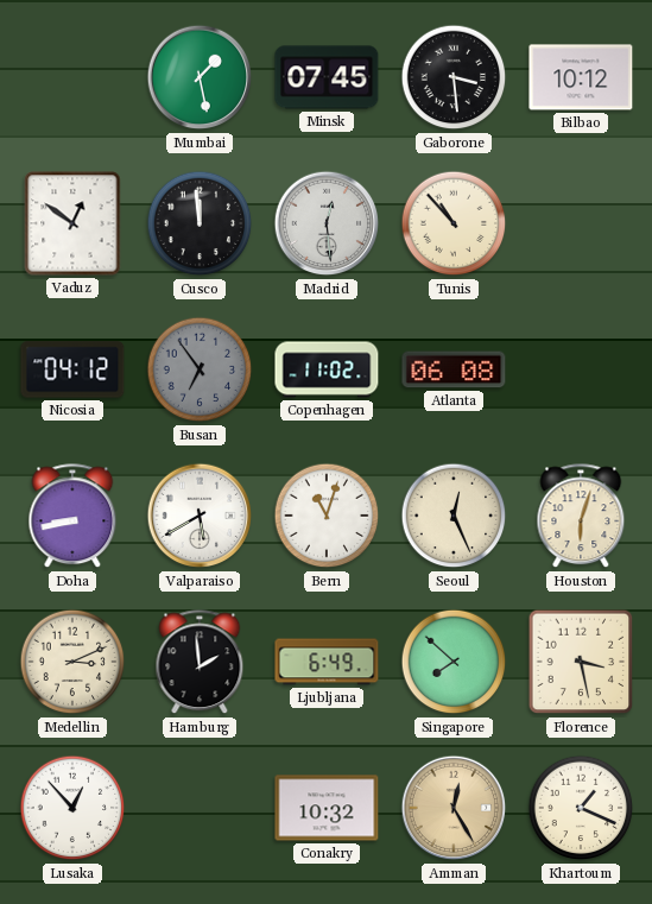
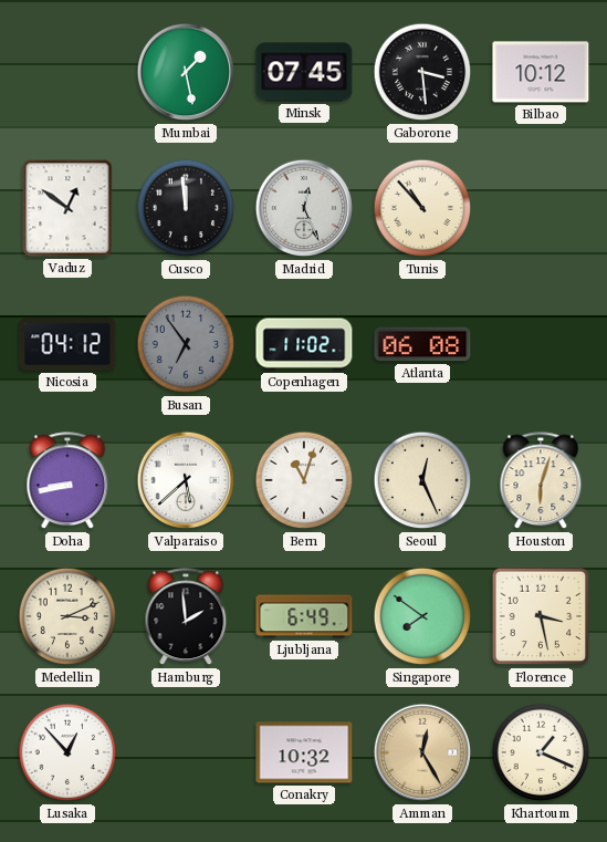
Madrid: 12:29 -> 12:26 (304, 208)
Valparaiso: 5:40 -> 5:38 (186, 480)
Singapore: 7:52 -> 7:51 (422, 616)
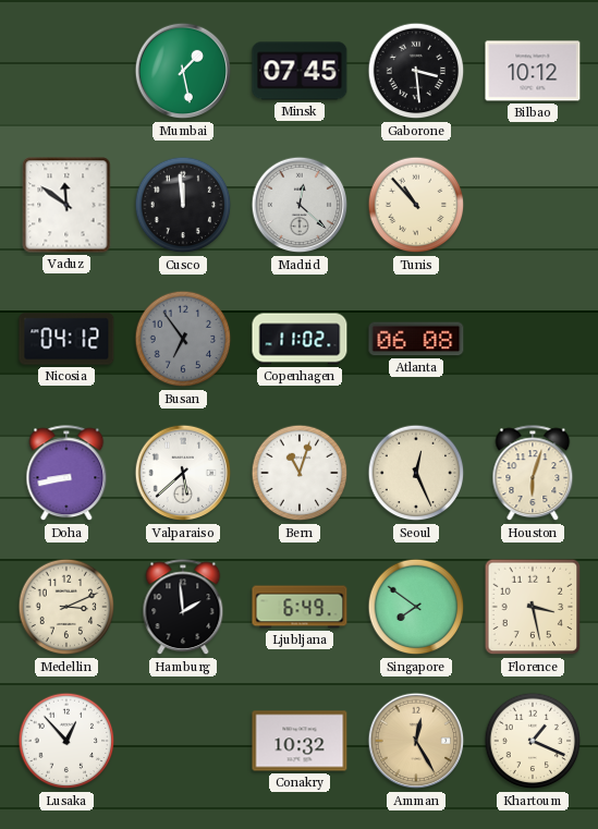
Vaduz: 12:51 -> 11:51 (66, 205)
Madrid: 12:26 -> 12:22 (300, 205)
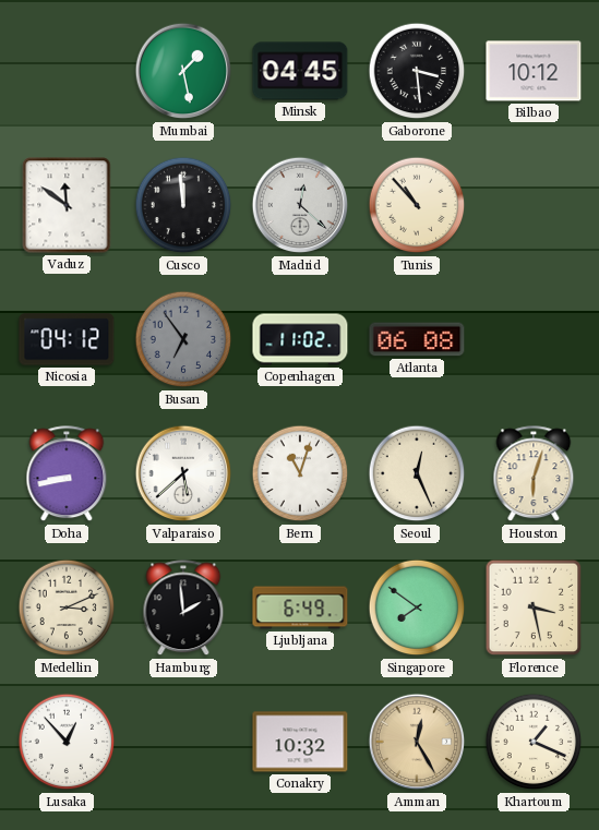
Minsk: 07:45 -> 04:45 (300, 71)
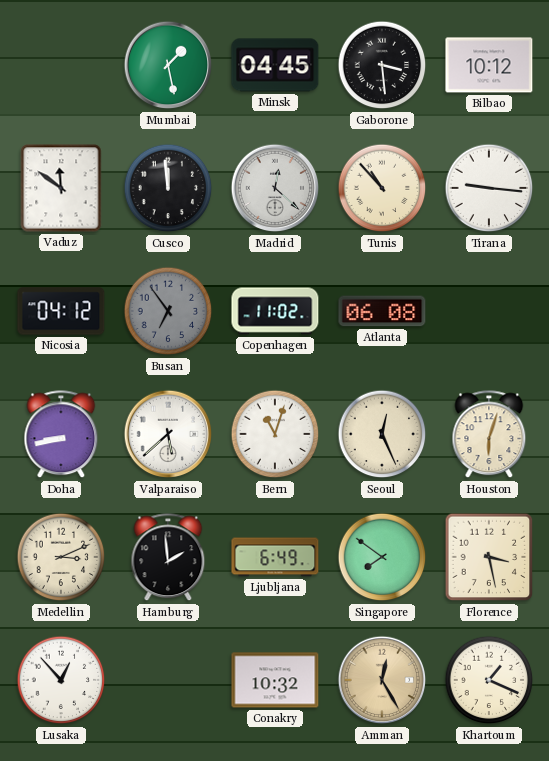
Tirana: none -> 9:16 (489, 188)
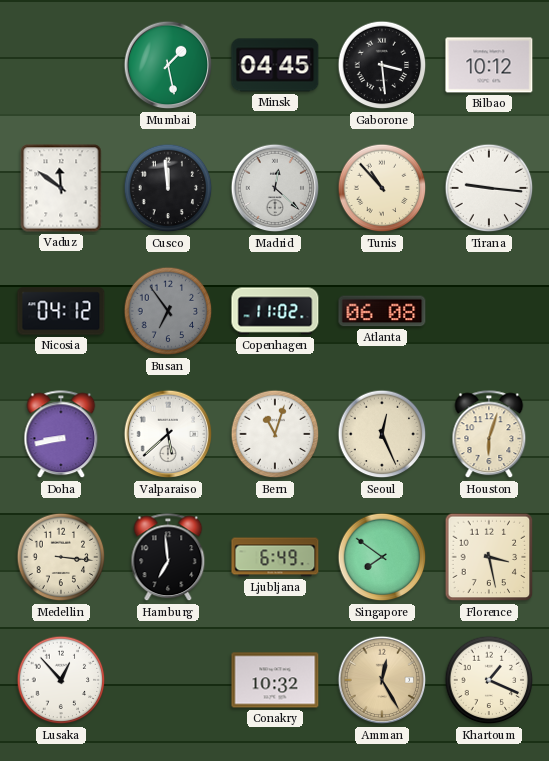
Medellin: 3:11 -> 3:16 (61, 557)
Hamburg: 1:59 -> 6:59 (168, 558)
